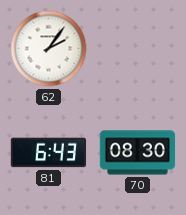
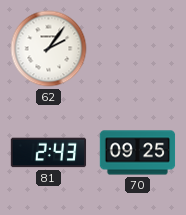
81: 6:43 -> 2:43 (49, 153)
70: 08:30 -> 09:25 (138, 153)
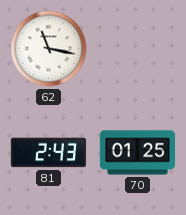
62: 2:06 -> 11:17 (49, 49)
70: 09:25 -> 01:25 (138, 153)
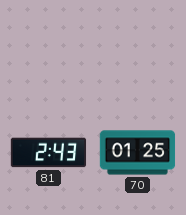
62: 11:17 -> none (49, 49)
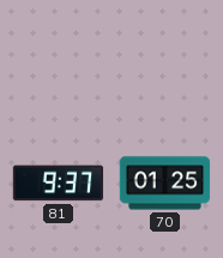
81: 2:43 -> 9:37 (59, 184)
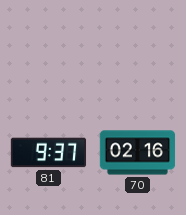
70: 01:25 -> 02:16 (138, 153)
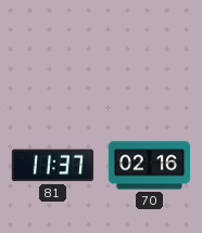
81: 9:37 -> 11:37 (53, 166)
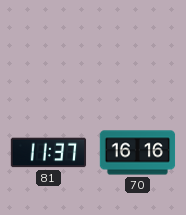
70: 02:16 -> 16:16 (138, 153)
